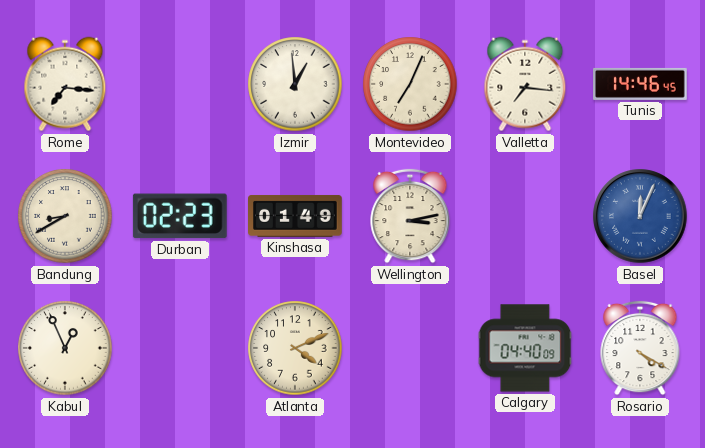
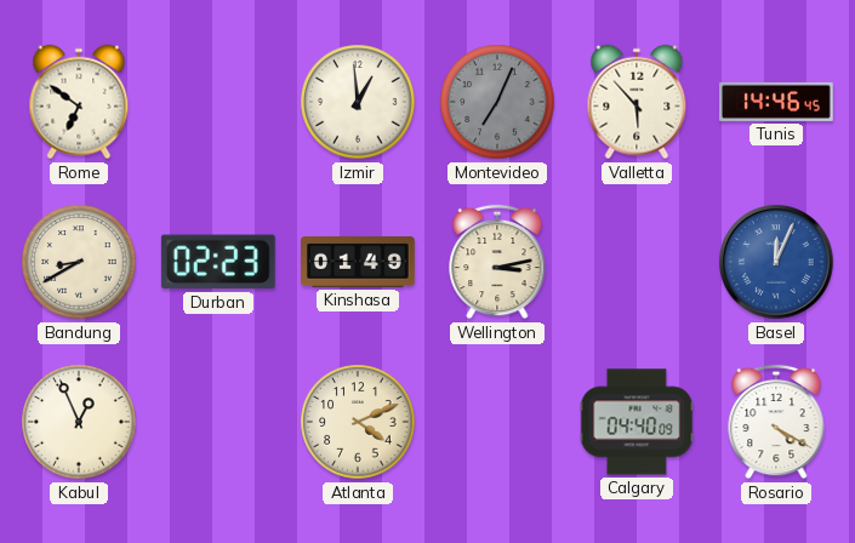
Rome: 7:16 -> 6:51 (79, 102)
Montevideo dial: cream -> grey (497, 102)
Valletta: 7:16 -> 5:53 (637, 102)
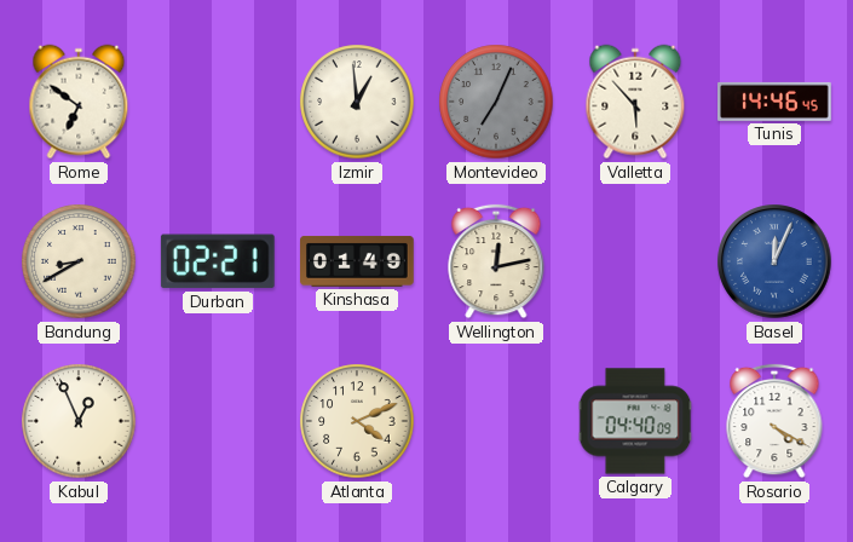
Durban: 02:23 -> 02:21 (218, 261)
Wellington: 3:13 -> 12:13 (496, 261)
